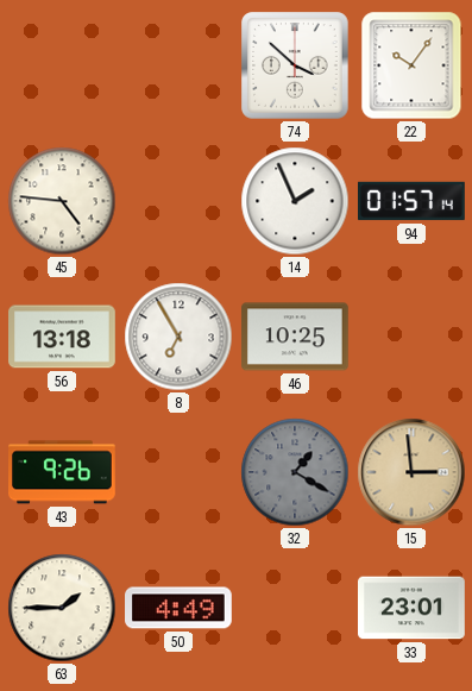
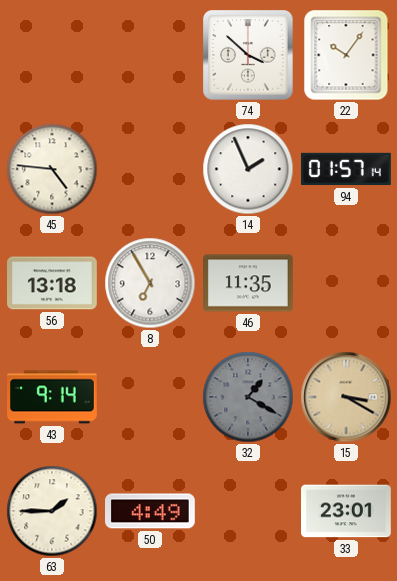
46: 10:25 -> 11:35 (249, 283)
43: 9:26 -> 9:14 (53, 397)
15: 2:59 -> 3:20 (346, 397)
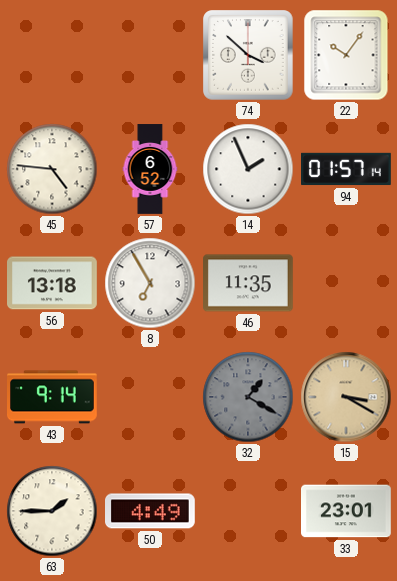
57: none -> 6:52 (150, 169)
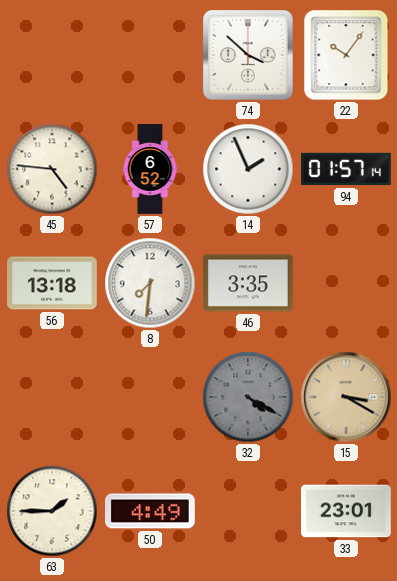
8: 6:55 -> 7:31 (150, 283)
46: 11:35 -> 3:35 (249, 283)
43: 9:14 -> none (53, 397)
32: 1:20 -> 4:20 (248, 397)
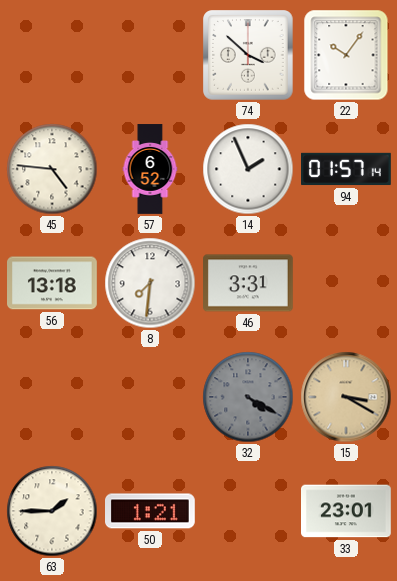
46: 3:35 -> 3:31 (249, 283)
50: 4:49 -> 1:21 (151, 511)
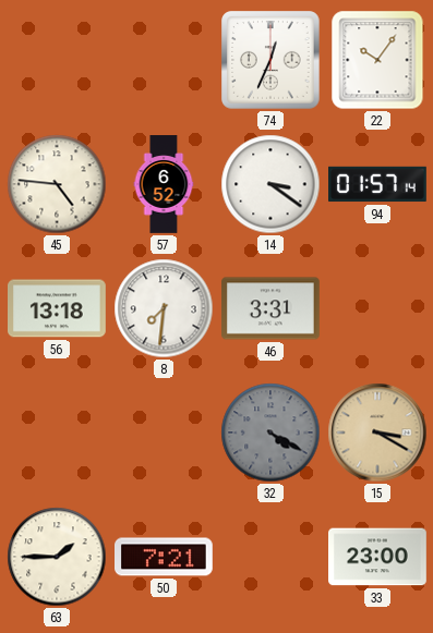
74: 3:52 -> 12:34 (270, 60)
14: 1:56 -> 3:21 (270, 184)
50: 1:21 -> 7:21 (165, 557)
33: 23:01 -> 23:00 (378, 557)
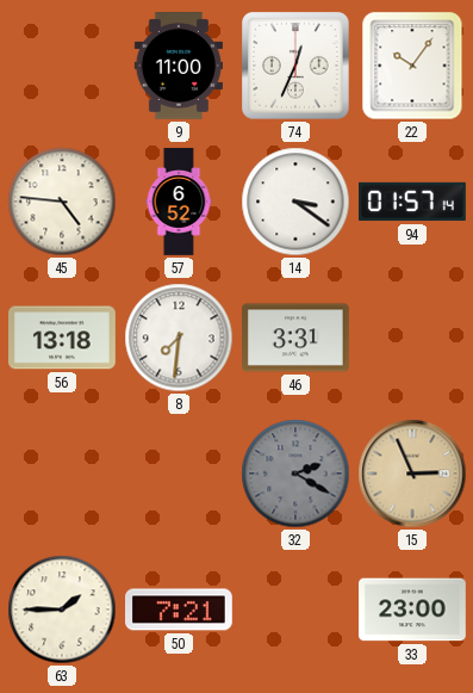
9: none -> 11:00 (179, 67)
32: 4:20 -> 2:20 (295, 474)
15: 3:20 -> 2:56 (412, 474)
